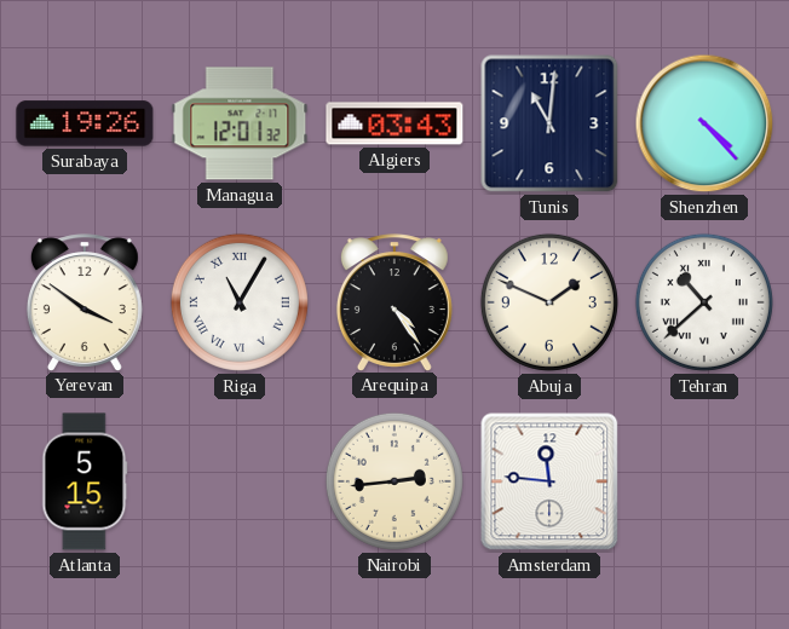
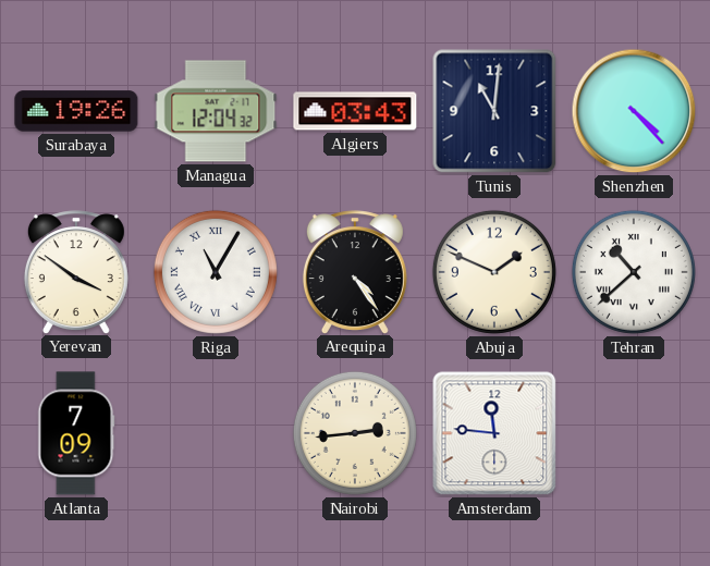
Managua: 12:01 -> 12:04 (216, 111)
Atlanta: 5:15 -> 7:09 (76, 433)
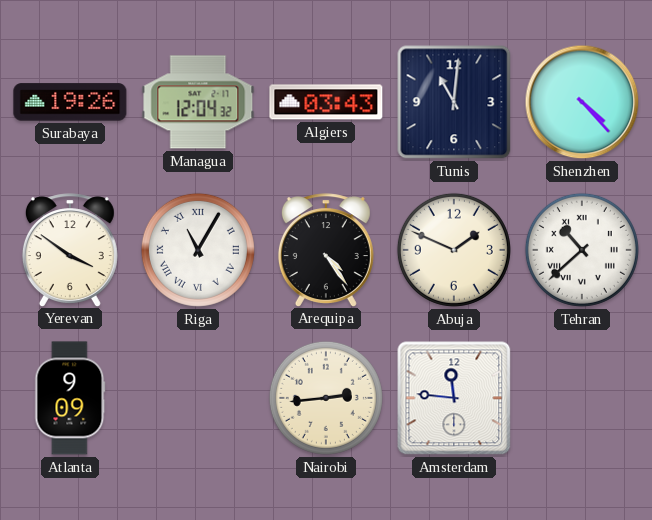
Atlanta: 7:09 -> 9:09 (70, 398)
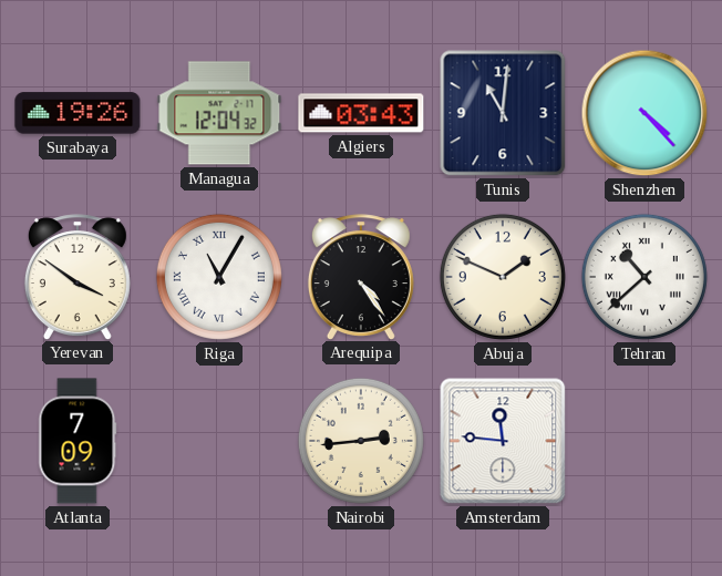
Atlanta: 9:09 -> 7:09 (78, 441)
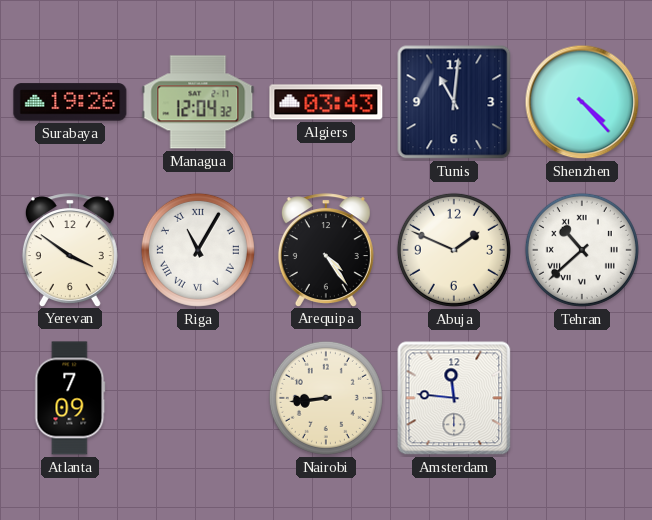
Nairobi: 2:44 -> 8:44 (326, 398)
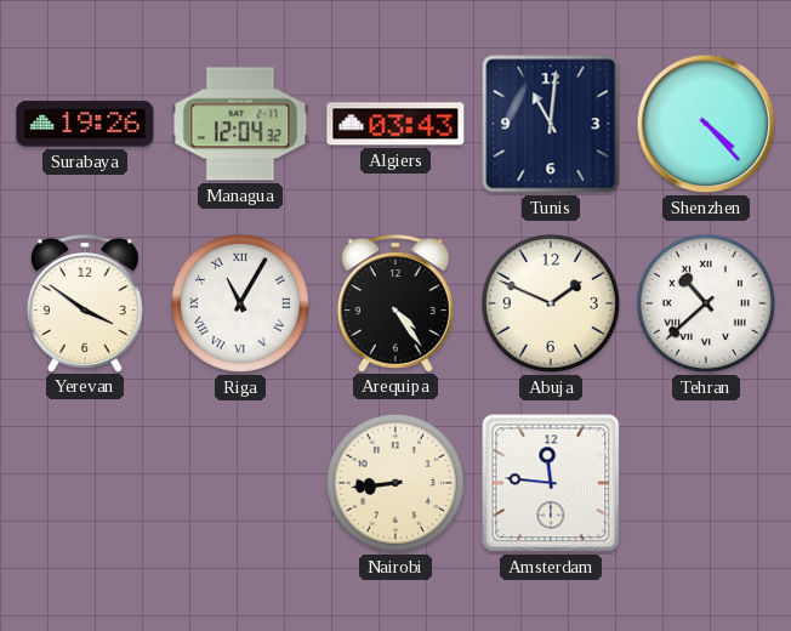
Atlanta: 7:09 -> none (70, 398)
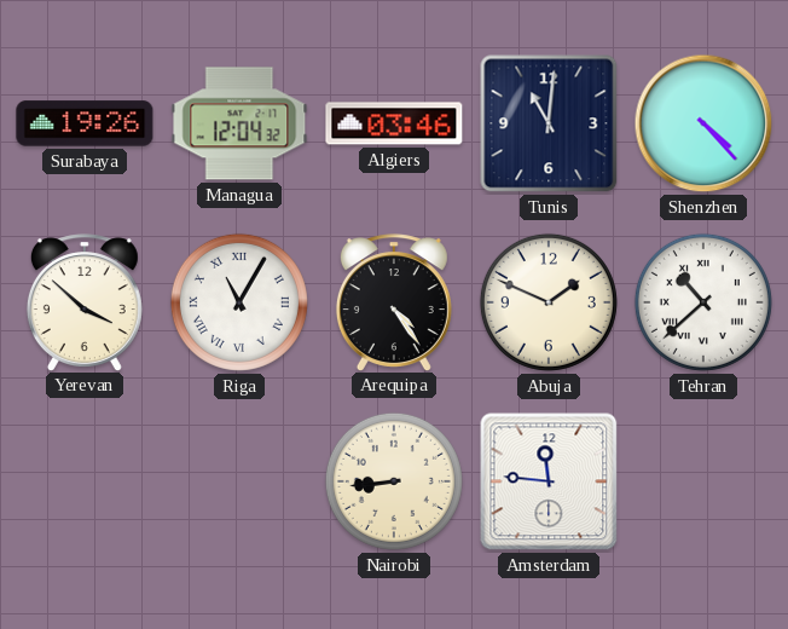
Algiers: 03:43 -> 03:46 (394, 123)
Yerevan: 3:51 -> 3:52 (85, 302)
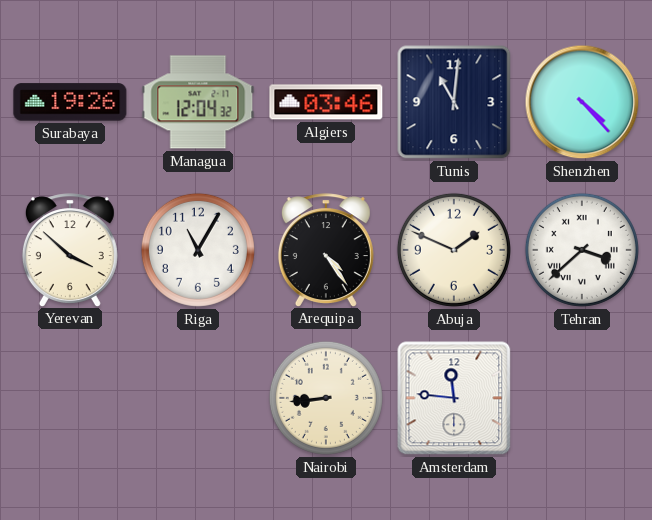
Riga numerals: Roman -> Arabic (198, 250)
Tehran: 10:38 -> 3:38 (582, 250)
